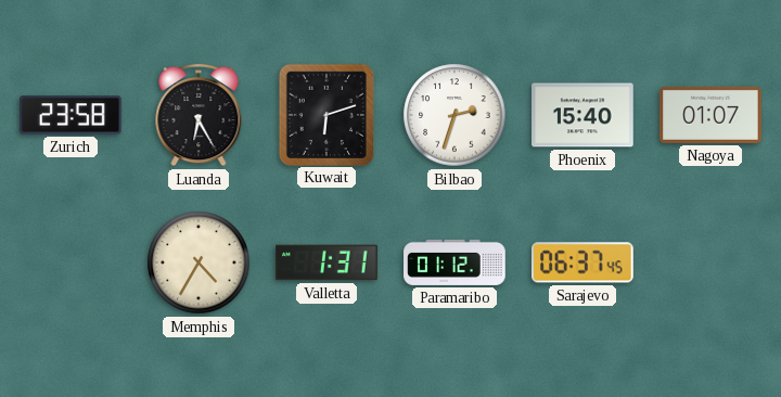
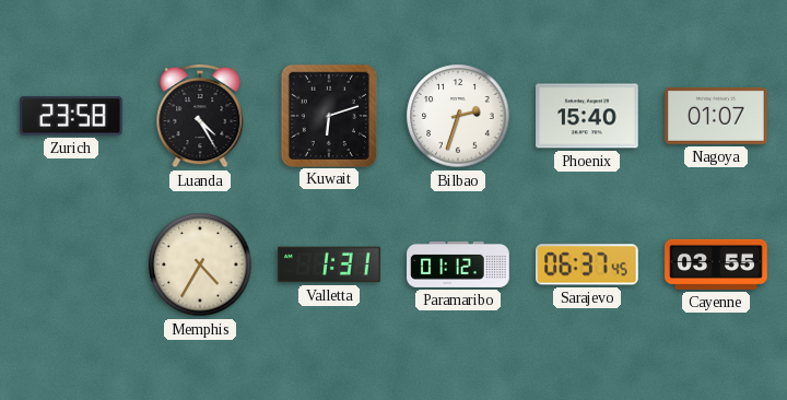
Luanda: 6:25 -> 4:25 (200, 116)
Cayenne: none -> 03:55 (716, 264)
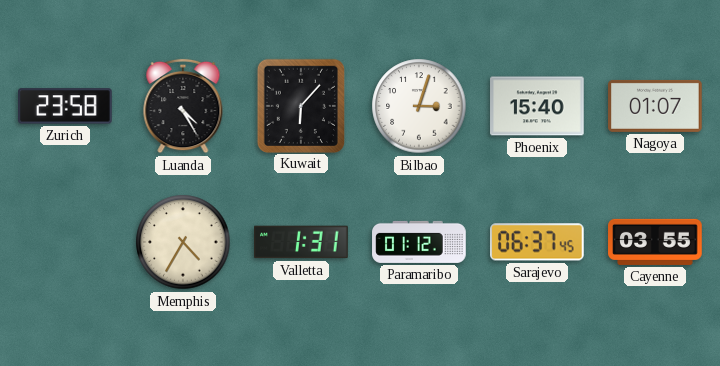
Kuwait: 6:12 -> 6:07 (300, 105)
Bilbao: 2:33 -> 3:03 (419, 106)
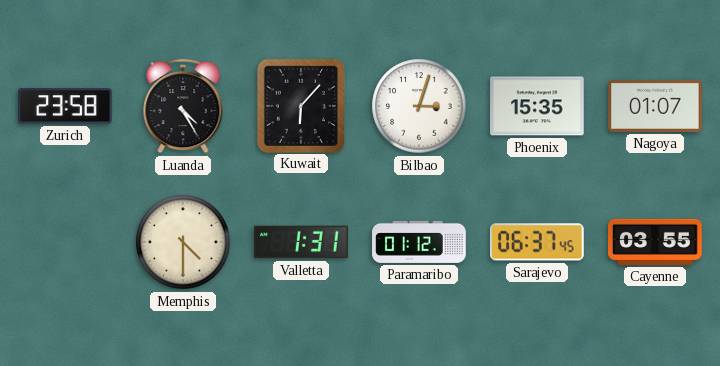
Phoenix: 15:40 -> 15:35 (537, 106)
Memphis: 4:35 -> 4:30 (183, 242)
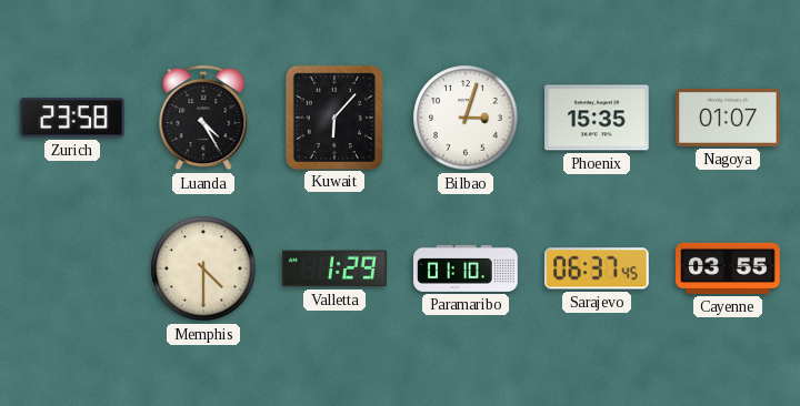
Valletta: 1:31 -> 1:29 (334, 268)
Paramaribo: 01:12 -> 01:10 (466, 268)
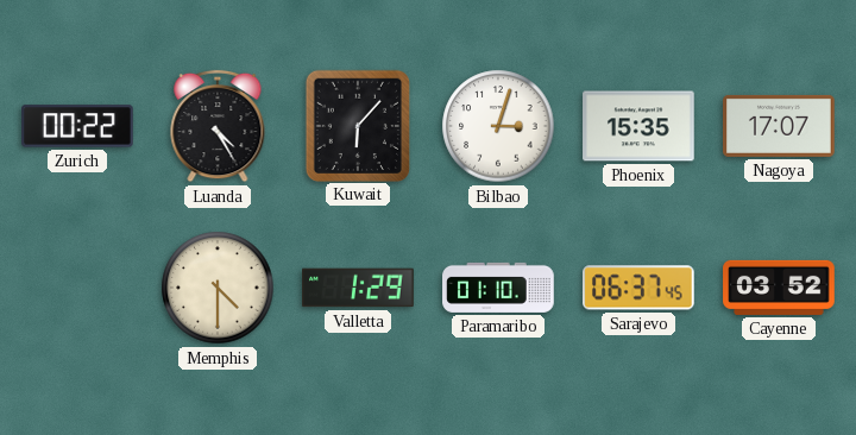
Zurich: 23:58 -> 00:22 (78, 126)
Nagoya: 01:07 -> 17:07 (779, 126)
Cayenne: 03:55 -> 03:52 (779, 288)
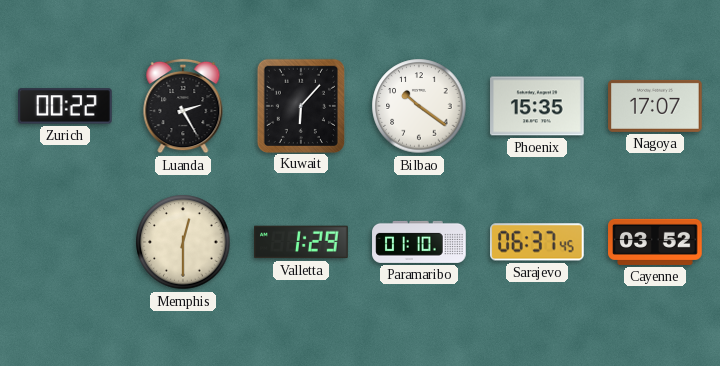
Luanda: 4:25 -> 2:25 (183, 106)
Bilbao: 3:03 -> 10:21 (419, 106)
Memphis: 4:30 -> 12:30 (183, 242)
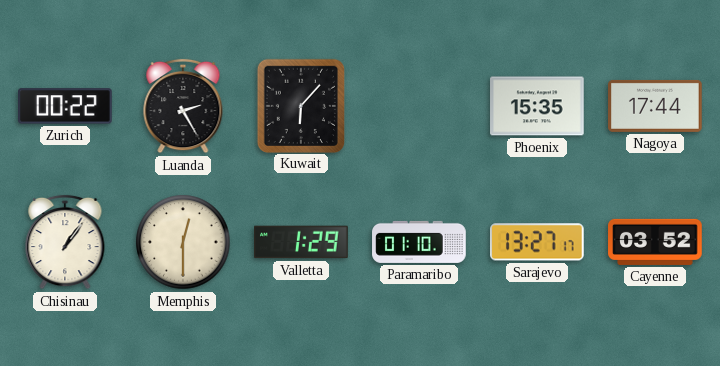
Bilbao: 10:21 -> none (419, 106)
Nagoya: 17:07 -> 17:44 (655, 106)
Chisinau: none -> 1:06 (65, 242)
Sarajevo: 06:37 -> 13:27 (538, 242)
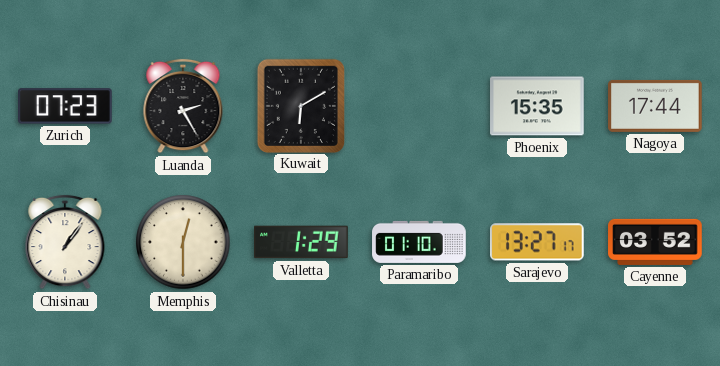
Zurich: 00:22 -> 07:23 (66, 106)
Kuwait: 6:07 -> 6:10 (300, 105)
